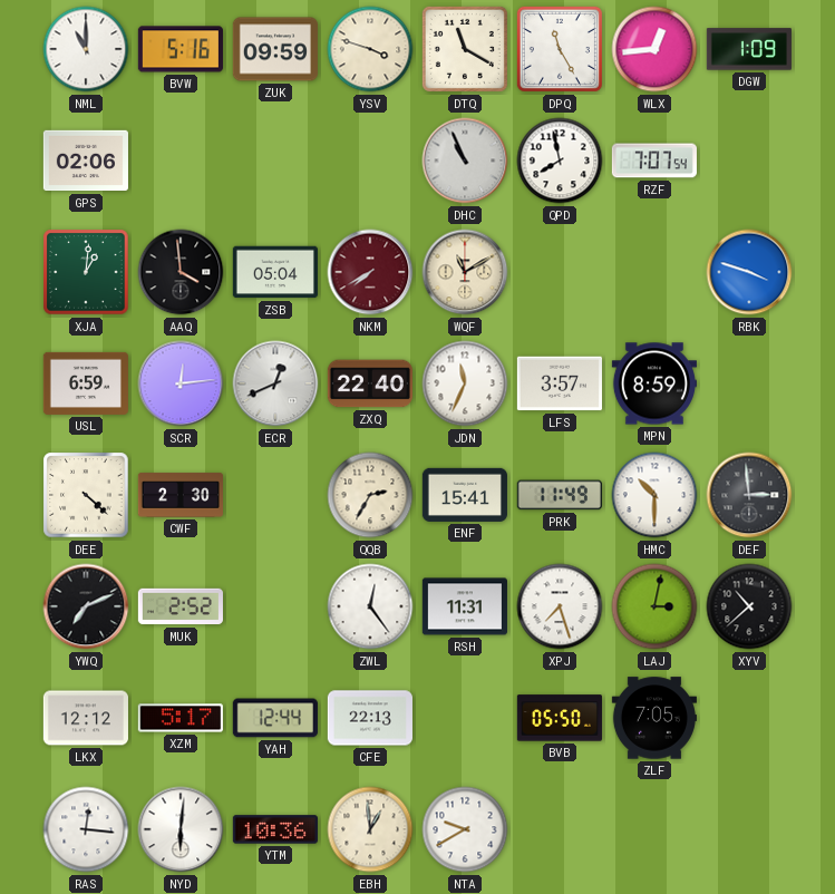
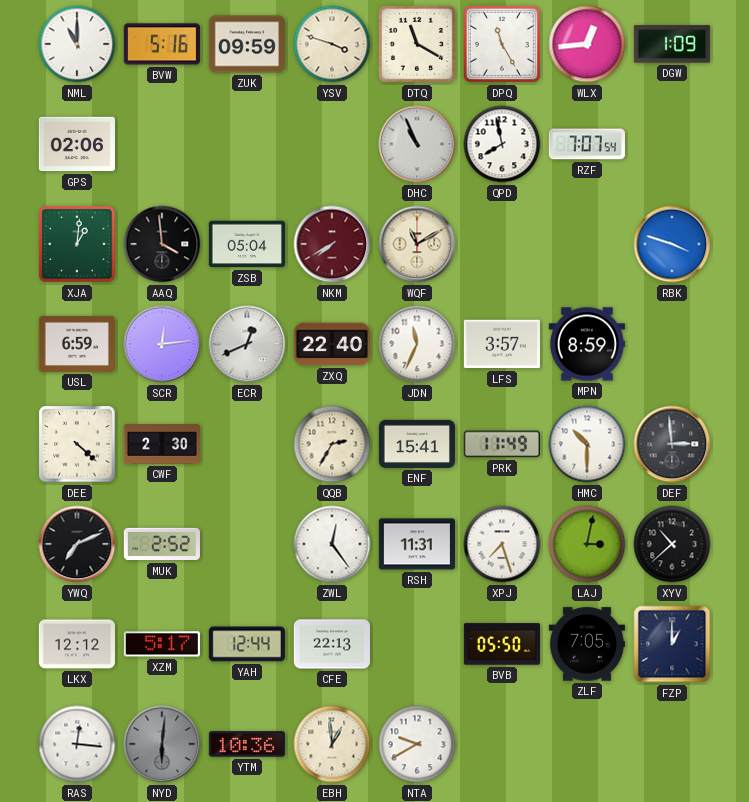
FZP: none -> 1:00 (672, 644)
NYD dial: white -> grey (162, 744)
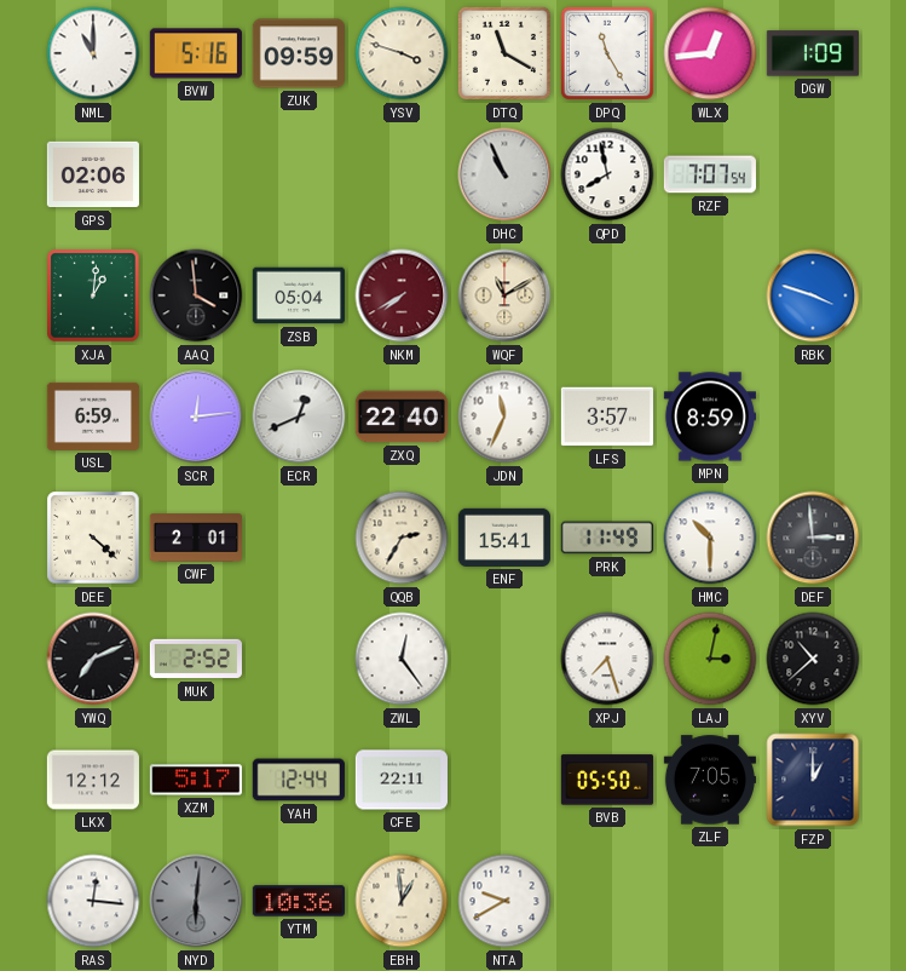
CWF: 2:30 -> 2:01 (196, 538)
RSH: 11:31 -> none (417, 544)
CFE: 22:13 -> 22:11 (402, 780)
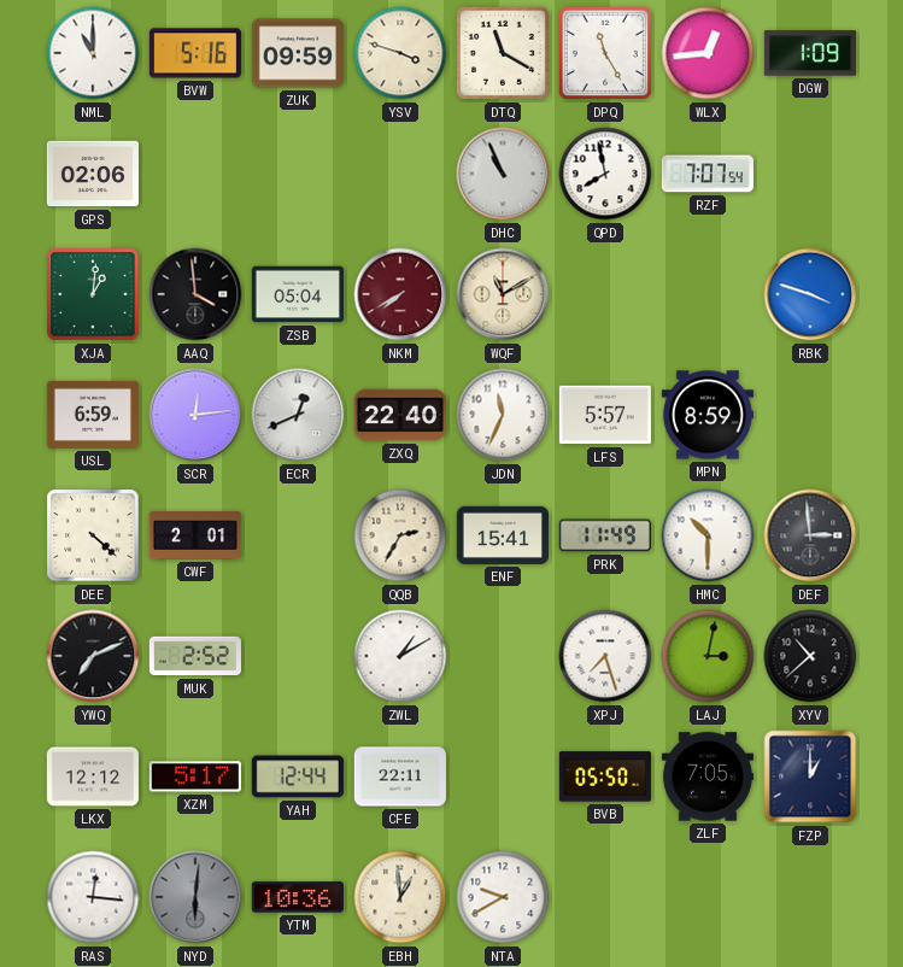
LFS: 3:57 -> 5:57 (605, 415)
ZWL: 12:24 -> 1:10 (400, 656)
